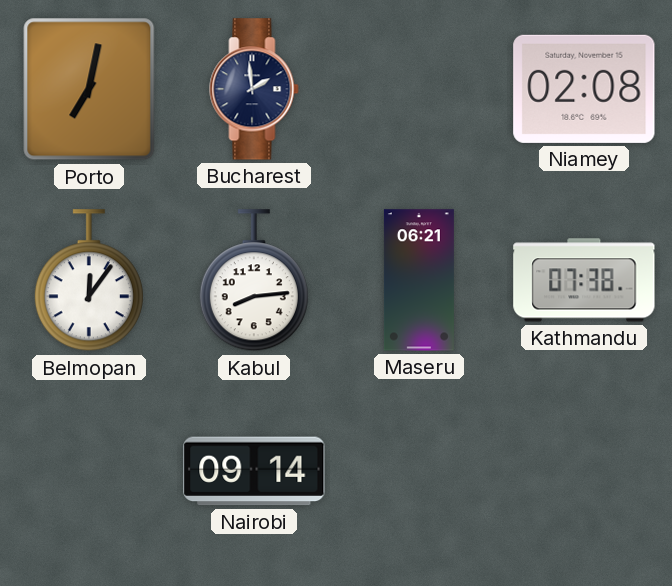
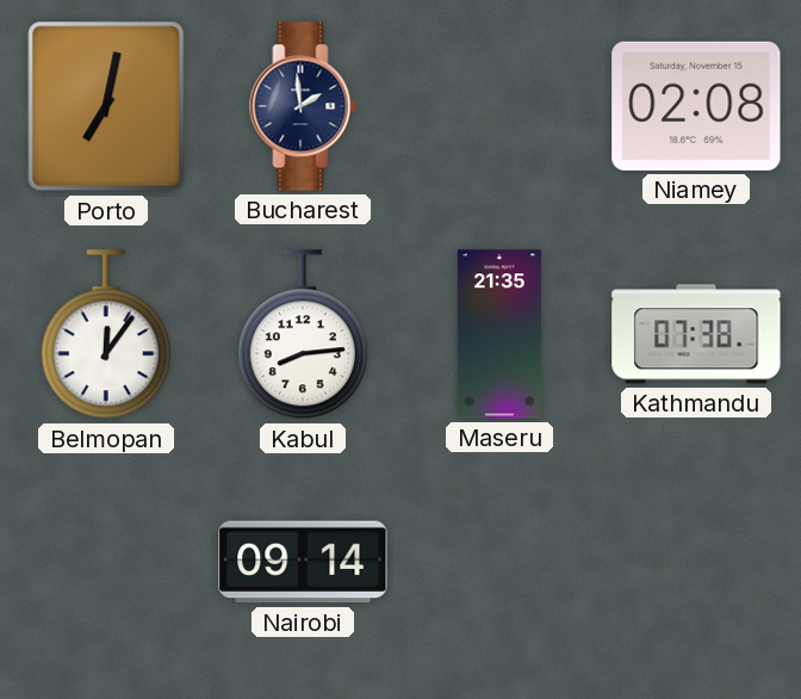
Maseru: 06:21 -> 21:35 (499, 334)
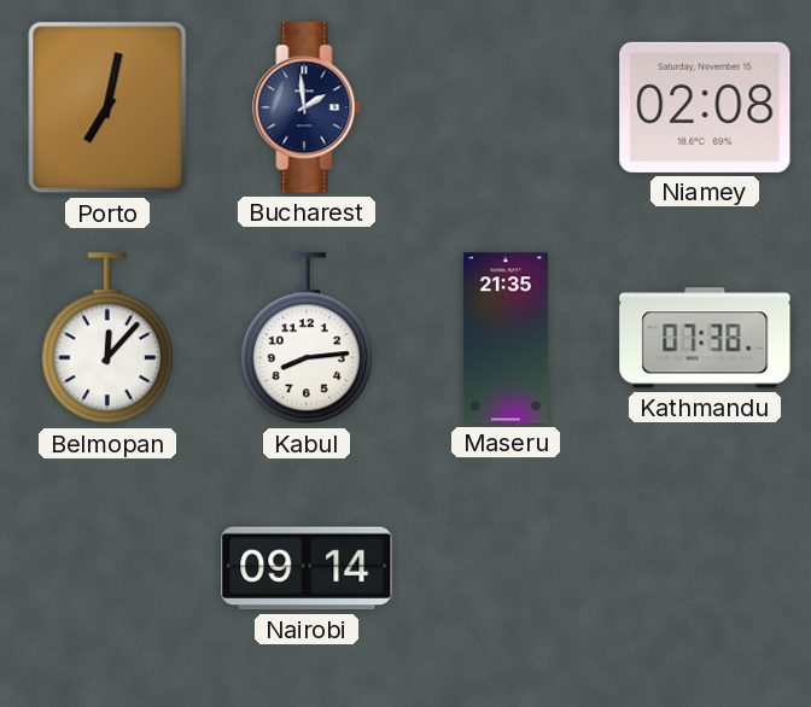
Belmopan: 12:06 -> 12:07 (107, 339)
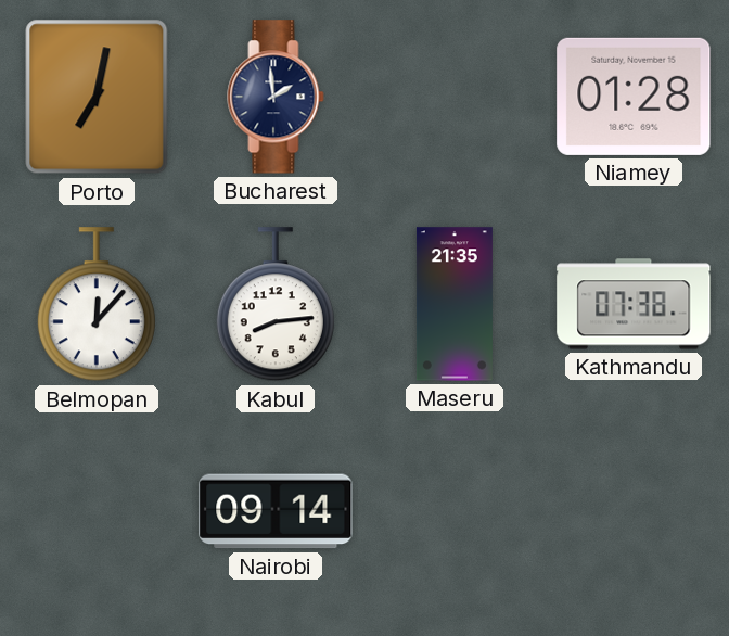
Niamey: 02:08 -> 01:28 (634, 97)
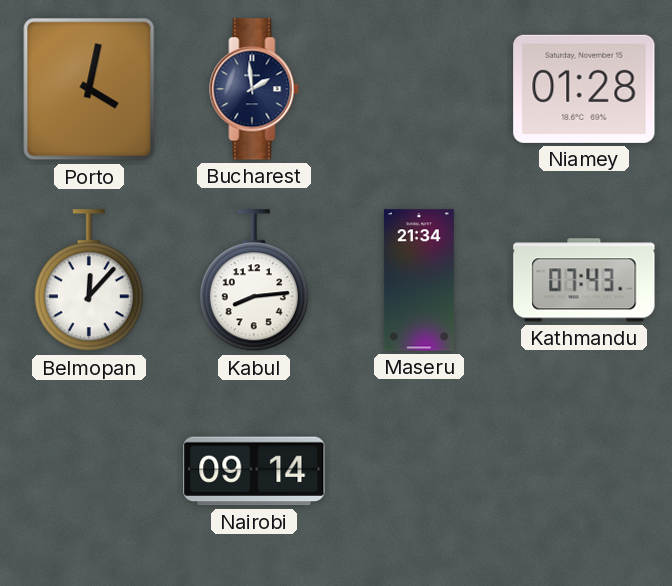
Porto: 7:02 -> 4:02 (89, 89)
Maseru: 21:35 -> 21:34 (419, 280)
Kathmandu: 07:38 -> 07:43 (584, 280)
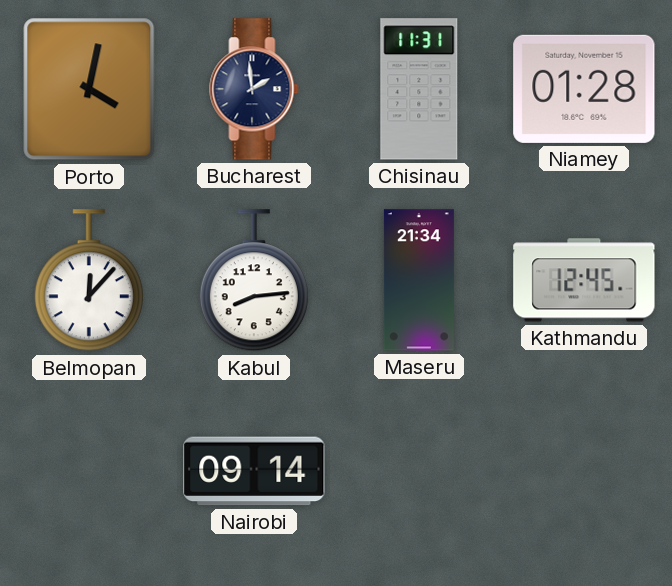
Chisinau: none -> 11:31 (419, 89)
Kathmandu: 07:43 -> 12:45 (584, 280)
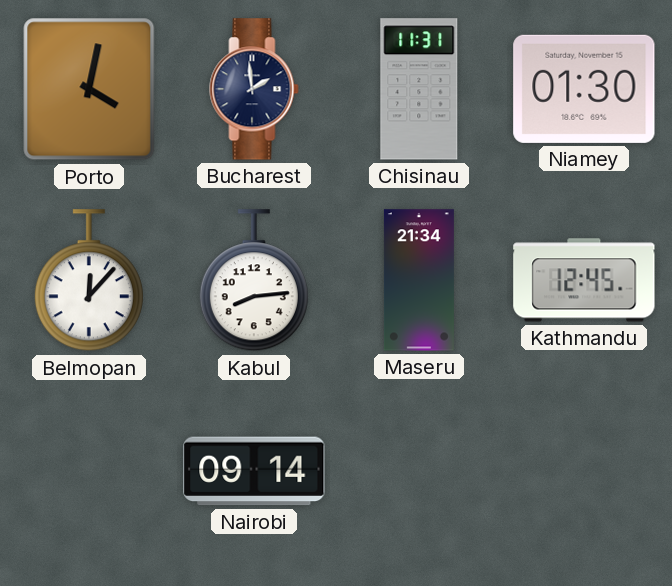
Niamey: 01:28 -> 01:30 (584, 89)
